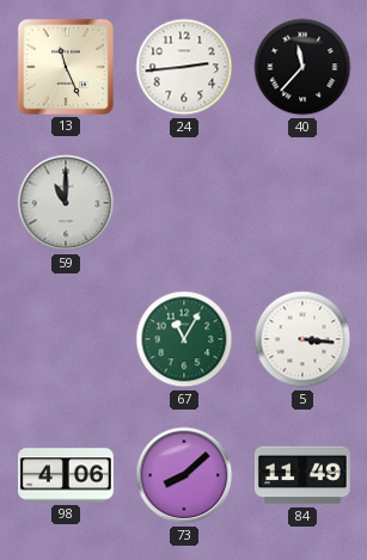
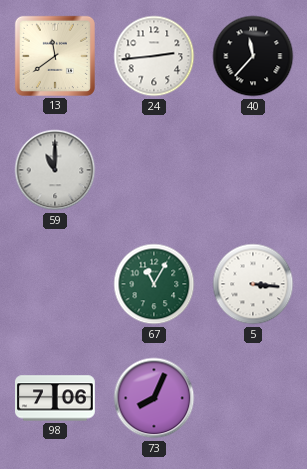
13: 11:26 -> 11:39 (55, 56)
98: 4:06 -> 7:06 (56, 398)
73: 8:08 -> 8:04 (154, 398)
84: 11:49 -> none (302, 475)
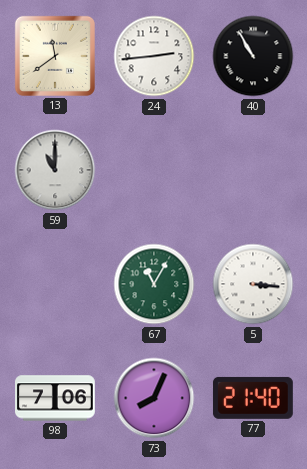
40: 11:37 -> 10:55 (253, 56)
77: none -> 21:40 (253, 398)
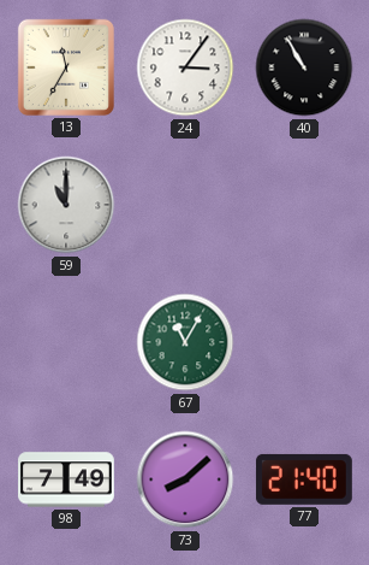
13: 11:39 -> 11:35 (66, 67)
24: 2:44 -> 3:06 (185, 67)
5: 3:16 -> none (253, 284)
98: 7:06 -> 7:49 (67, 479)
73: 8:04 -> 8:08 (185, 479)
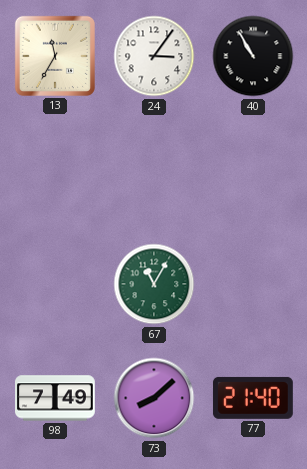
59: 11:00 -> none (66, 205)
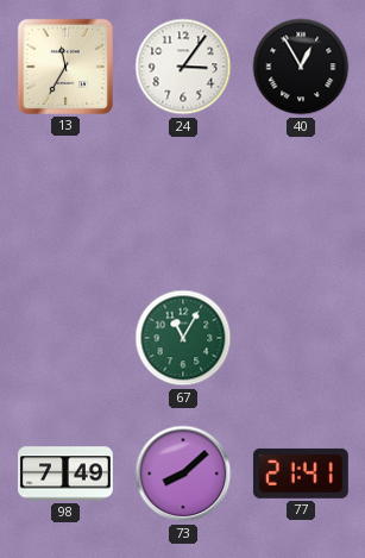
40: 10:55 -> 12:55 (301, 67)
77: 21:40 -> 21:41 (301, 474)
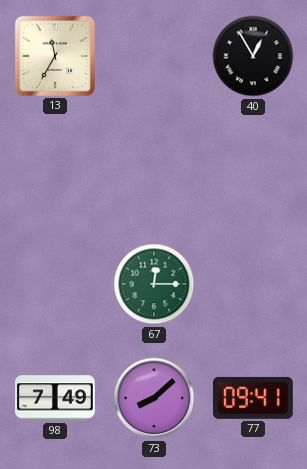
24: 3:06 -> none (183, 67)
67: 11:05 -> 12:15 (154, 284)
77: 21:41 -> 09:41 (253, 398)
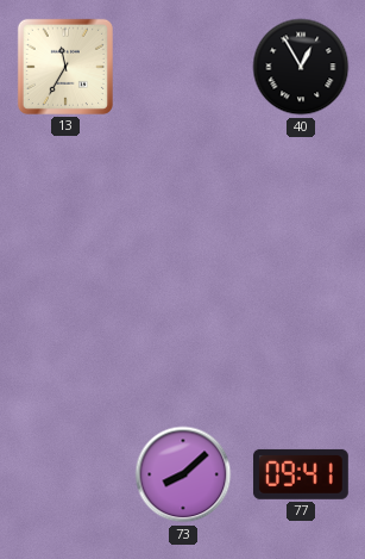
67: 12:15 -> none (154, 284)
98: 7:49 -> none (56, 398)
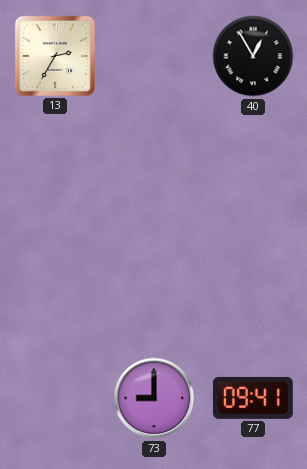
13: 11:35 -> 2:35 (55, 56)
73: 8:08 -> 9:00 (154, 398)
